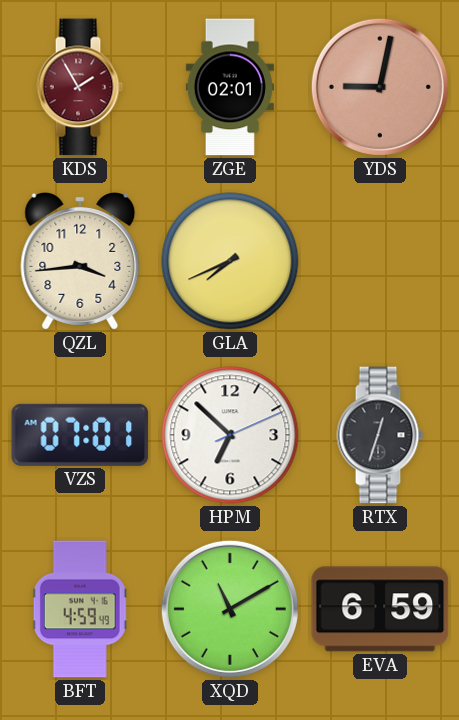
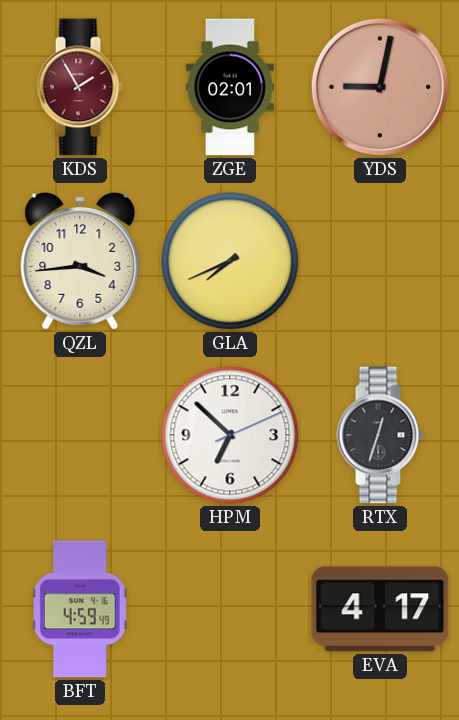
VZS: 07:01 -> none (80, 435)
XQD: 11:10 -> none (230, 609)
EVA: 6:59 -> 4:17 (380, 609)
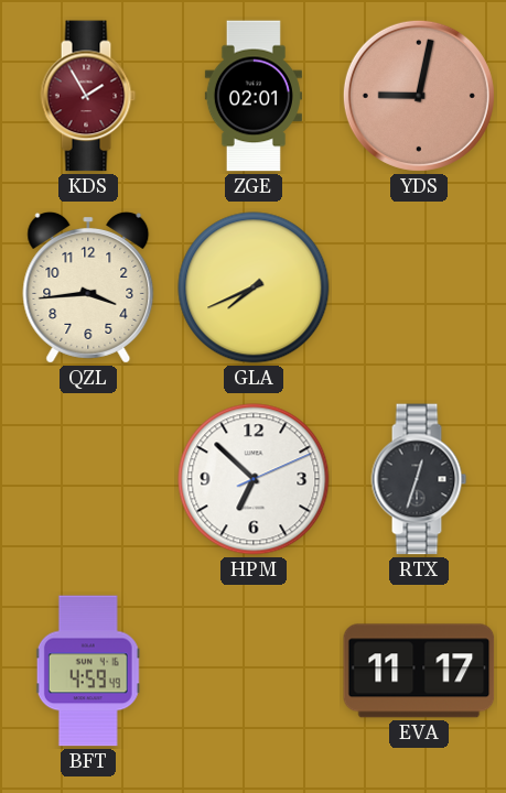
EVA: 4:17 -> 11:17 (419, 671)
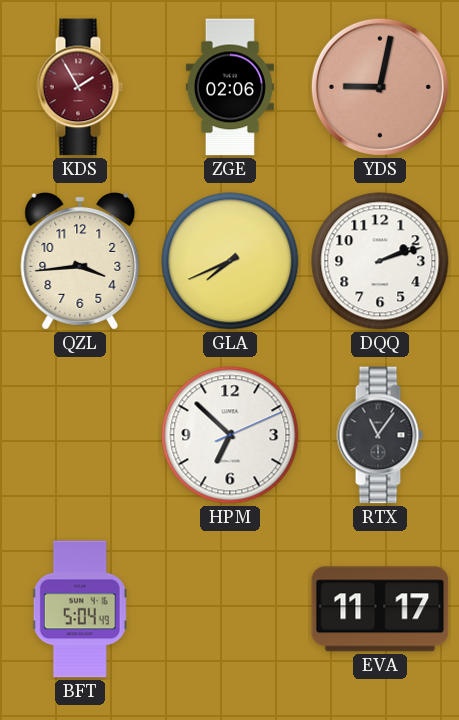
ZGE: 02:01 -> 02:06 (230, 87)
DQQ: none -> 2:12 (380, 261)
RTX: 12:33 -> 11:06 (380, 435)
BFT: 4:59 -> 5:04 (80, 609)
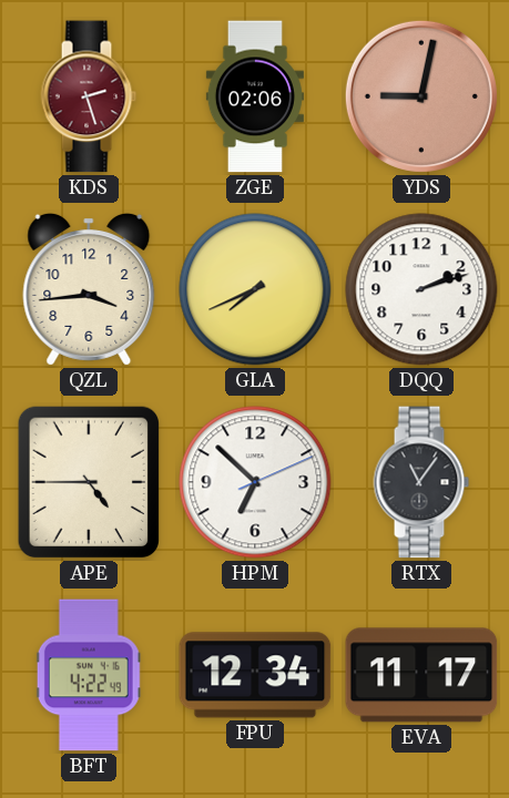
KDS: 1:55 -> 2:27 (89, 96)
APE: none -> 4:45 (89, 482)
BFT: 5:04 -> 4:22 (89, 675)
FPU: none -> 12:34 (255, 675)
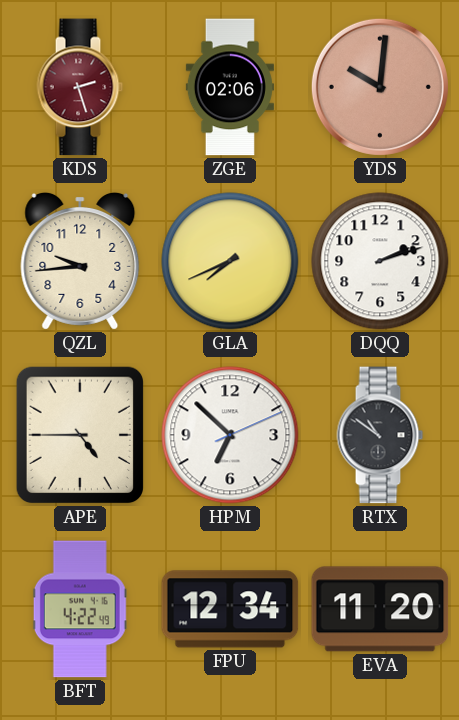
YDS: 9:02 -> 10:01 (380, 87)
QZL: 3:44 -> 9:44 (80, 261)
RTX: 11:06 -> 10:51 (380, 435)
EVA: 11:17 -> 11:20 (380, 609)
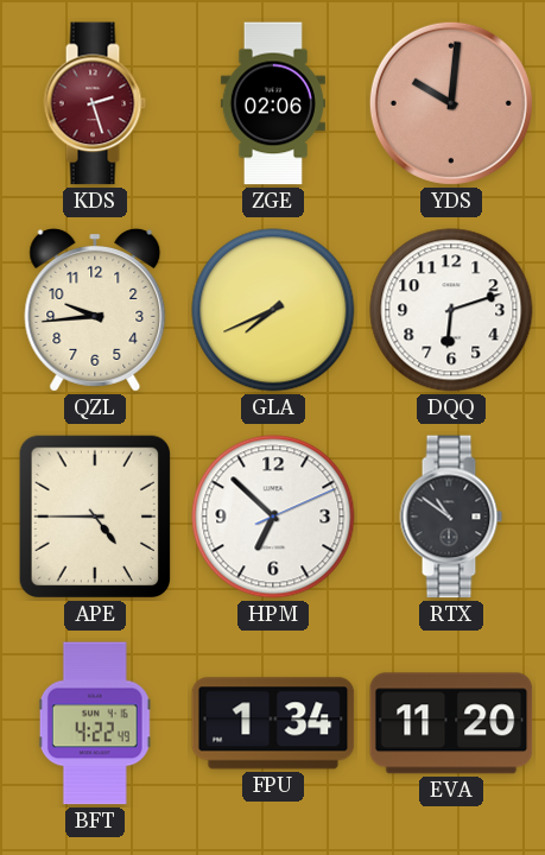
DQQ: 2:12 -> 6:12 (451, 310)
FPU: 12:34 -> 1:34 (273, 723)
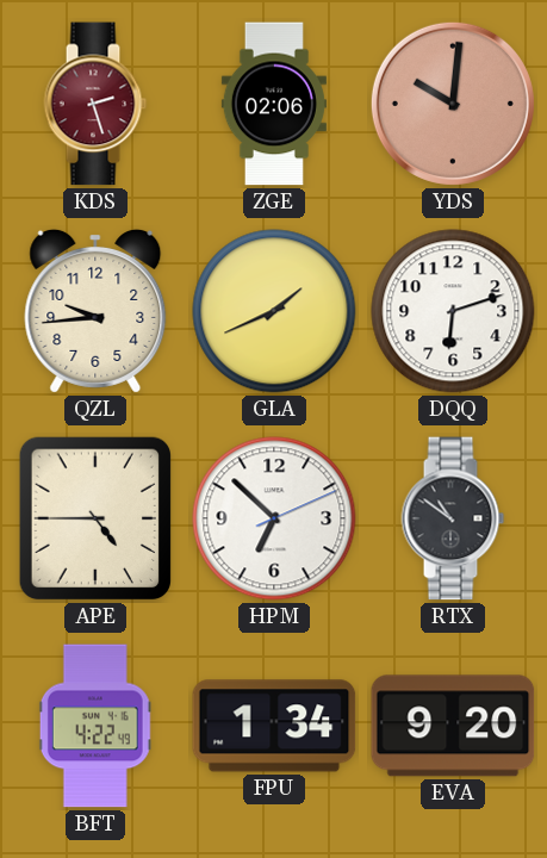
GLA: 7:41 -> 1:41 (274, 311)
EVA: 11:20 -> 9:20 (453, 726)
